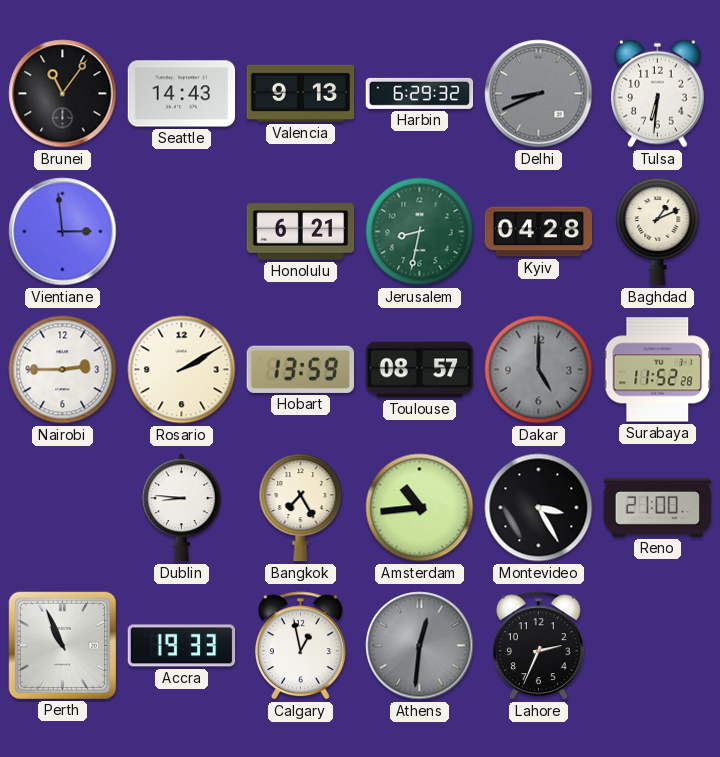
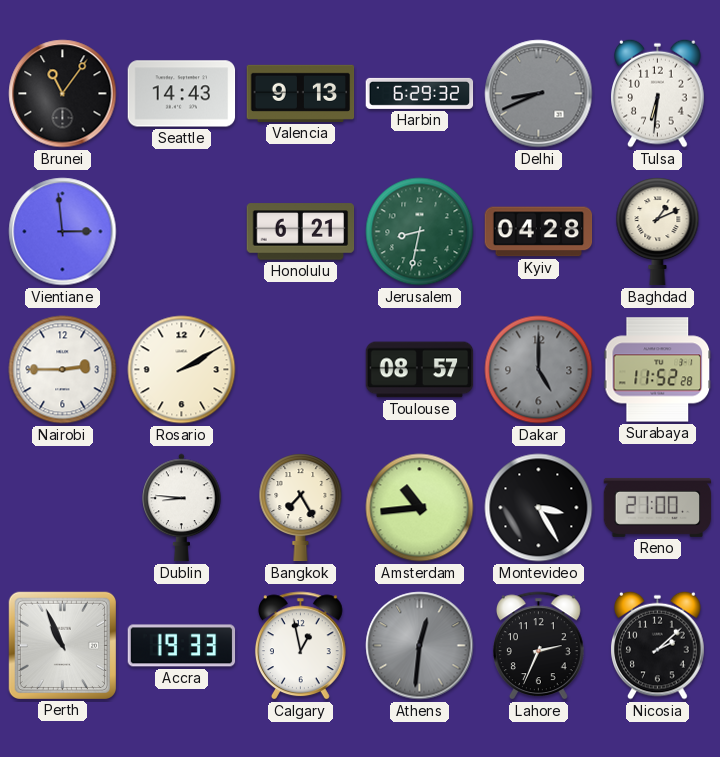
Hobart: 13:59 -> none (300, 369)
Nicosia: none -> 2:08 (658, 645)
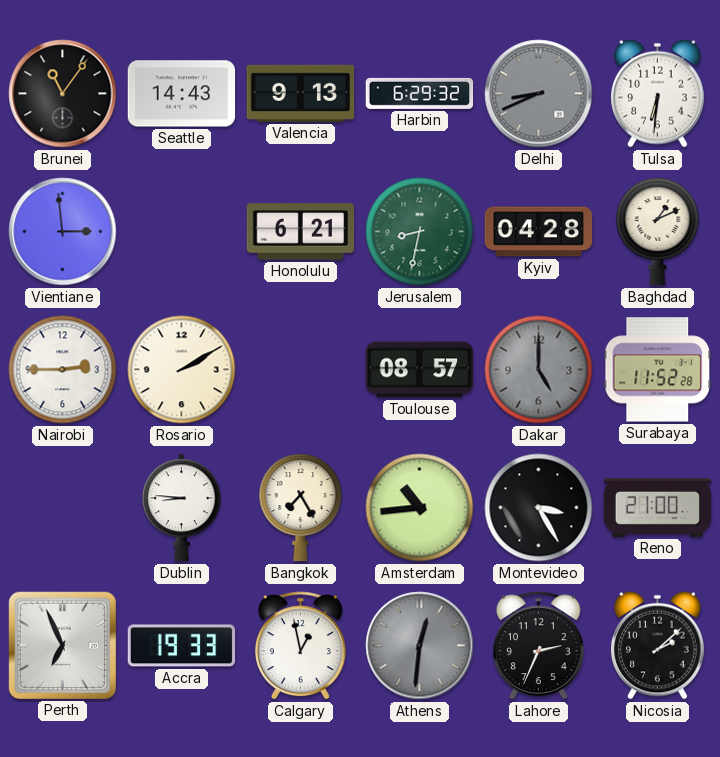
Perth: 10:56 -> 6:56 (62, 645)
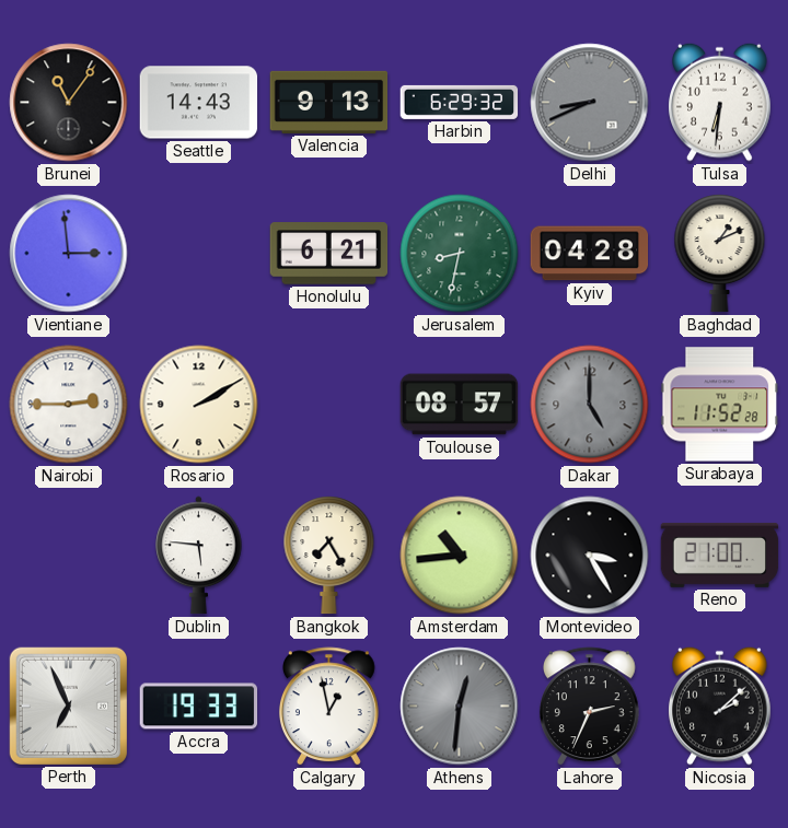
Dublin: 8:46 -> 5:46 (199, 556)
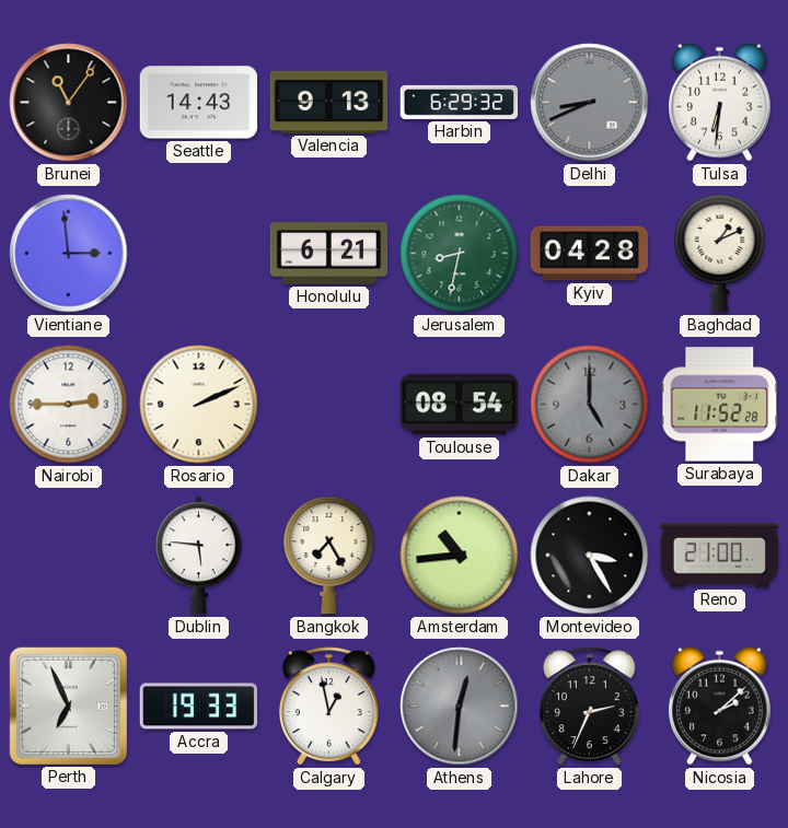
Rosario: 2:10 -> 2:11 (199, 405)
Toulouse: 08:57 -> 08:54 (460, 405)
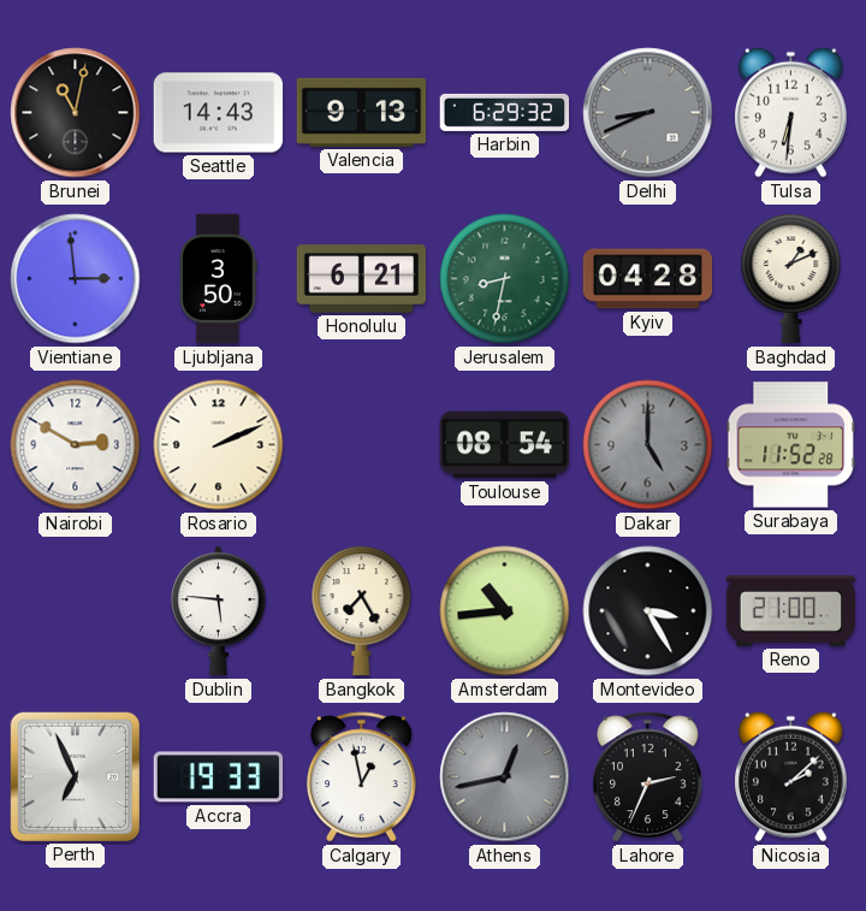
Brunei: 11:06 -> 11:02 (76, 113)
Ljubljana: none -> 3:50 (219, 279)
Nairobi: 2:45 -> 2:50 (76, 445)
Athens: 12:31 -> 12:43 (505, 777)
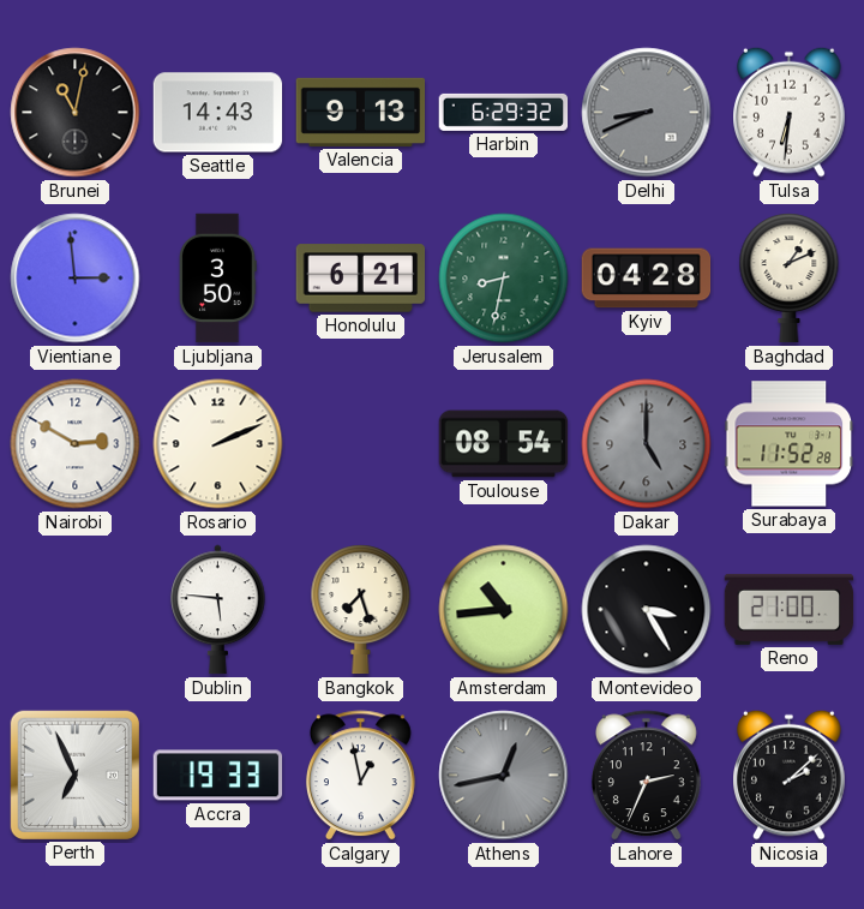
Bangkok: 7:25 -> 7:27 (361, 610)
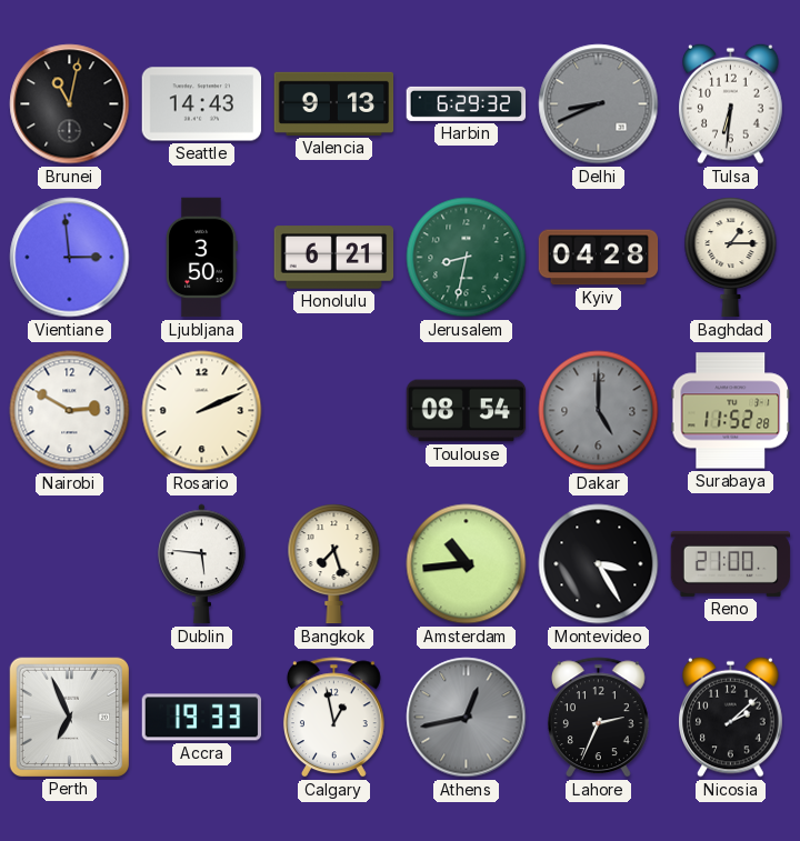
Baghdad: 1:11 -> 1:15 (731, 258)
